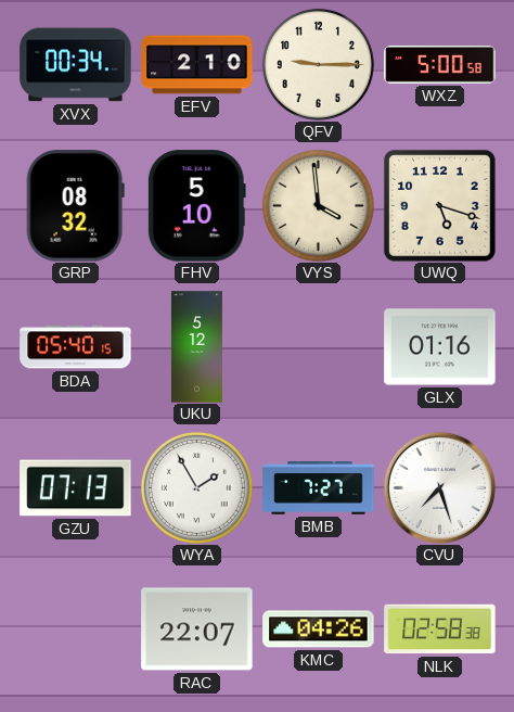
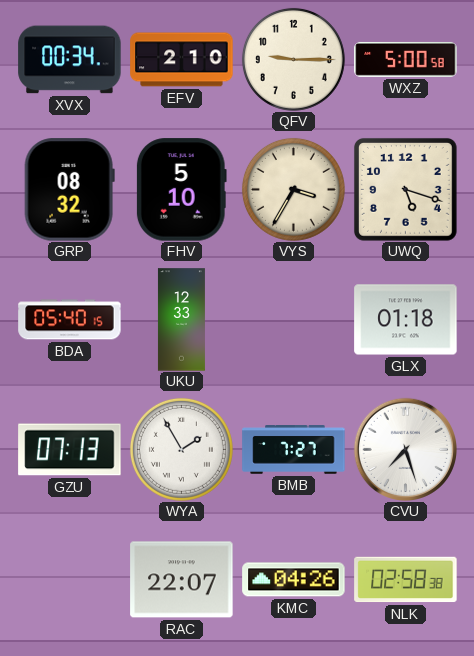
VYS: 3:59 -> 3:35 (293, 189)
UKU: 5:12 -> 12:33 (181, 320)
GLX: 01:16 -> 01:18 (406, 320)
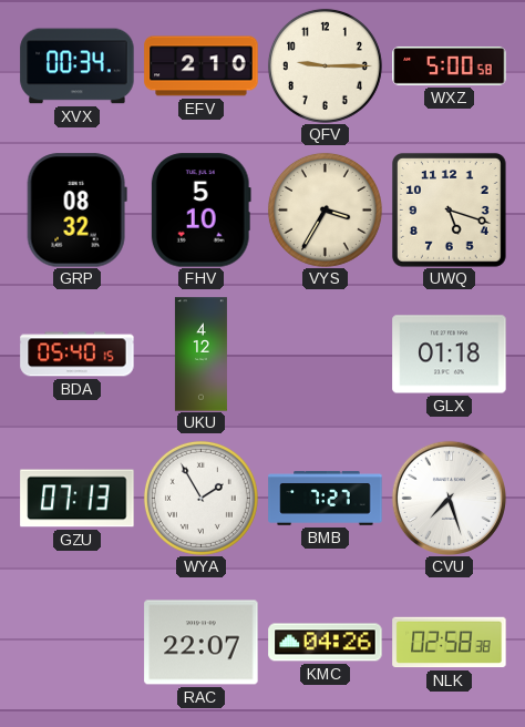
UKU: 12:33 -> 4:12 (200, 355)
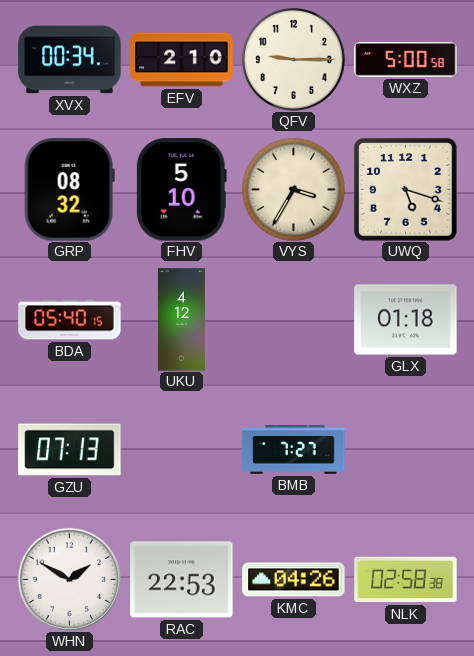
WYA: 1:55 -> none (200, 498)
CVU: 7:27 -> none (449, 498)
WHN: none -> 1:50 (69, 579)
RAC: 22:07 -> 22:53 (182, 580)
